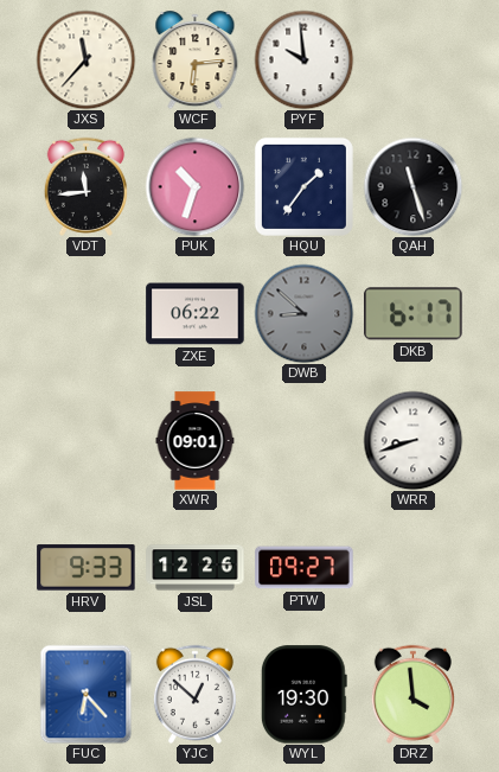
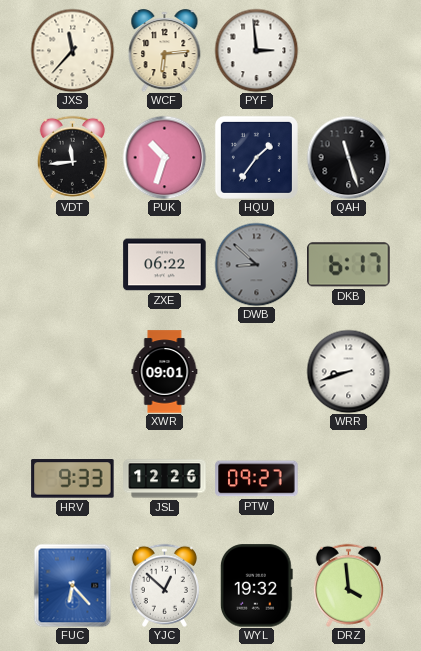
PYF: 9:59 -> 2:59 (256, 50)
WYL: 19:30 -> 19:32 (256, 586)
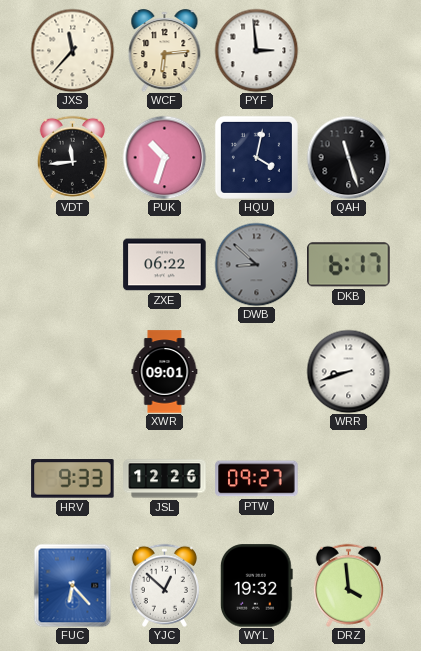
HQU: 1:36 -> 4:02 (256, 157)
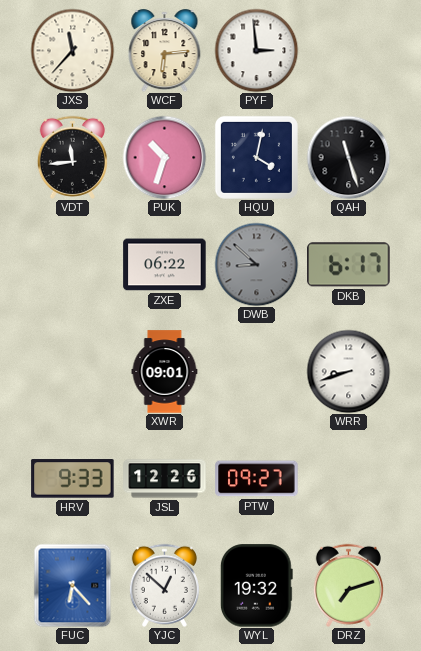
DRZ: 3:59 -> 7:12 (348, 585)
